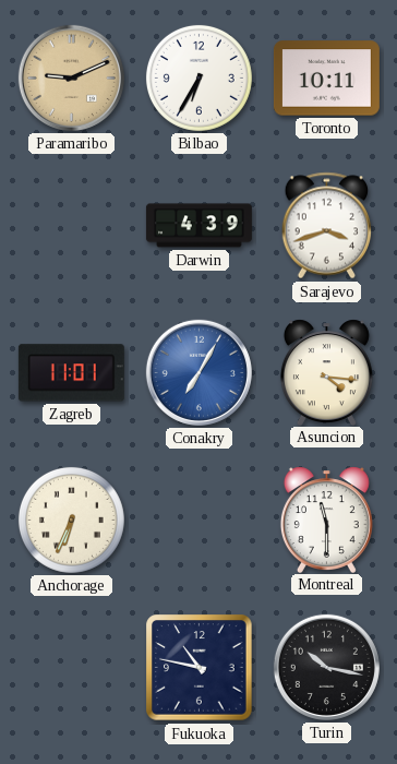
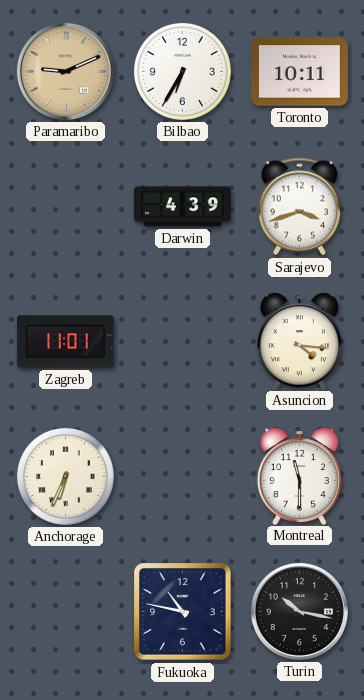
Conakry: 7:05 -> none (198, 372)
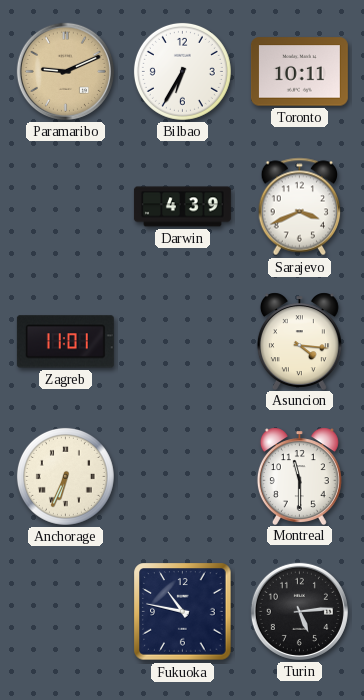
Sarajevo: 3:42 -> 3:41 (300, 207)
Turin: 10:17 -> 5:14 (299, 611)
